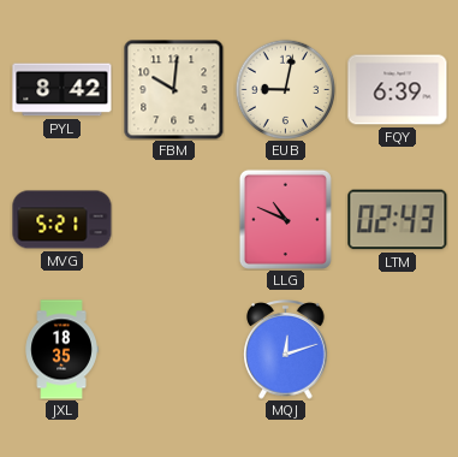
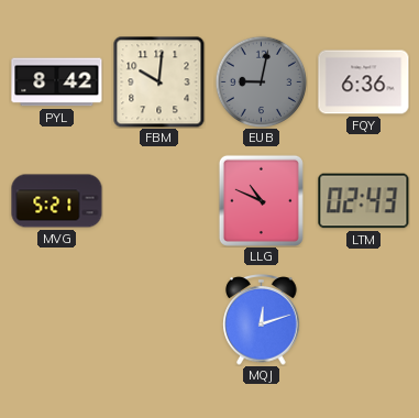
EUB dial: cream -> grey (261, 81)
FQY: 6:39 -> 6:36 (364, 82)
JXL: 18:35 -> none (61, 350)
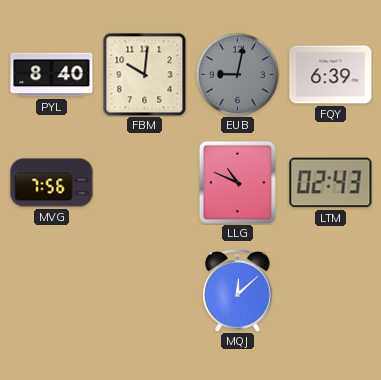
PYL: 8:42 -> 8:40 (52, 75)
FQY: 6:36 -> 6:39 (331, 75)
MVG: 5:21 -> 7:56 (52, 183)
MQJ: 12:12 -> 12:08 (238, 291)
